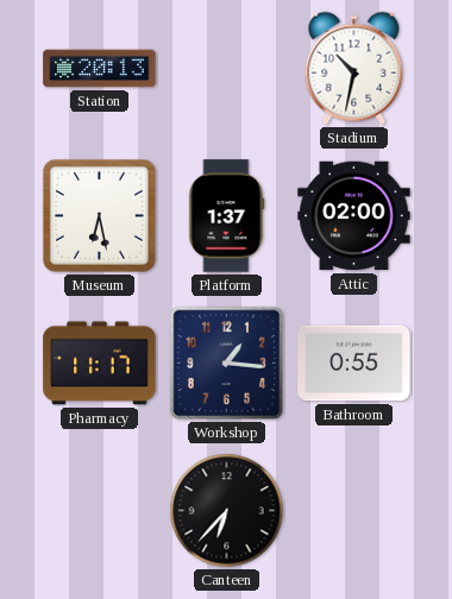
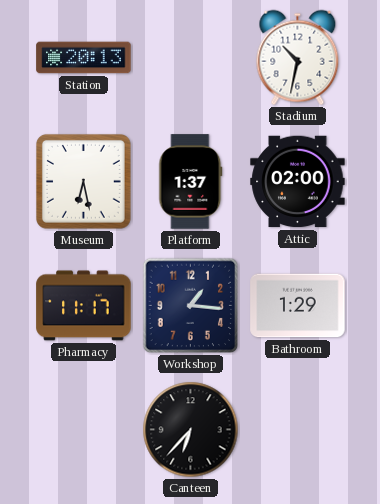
Bathroom: 0:55 -> 1:29 (298, 306)
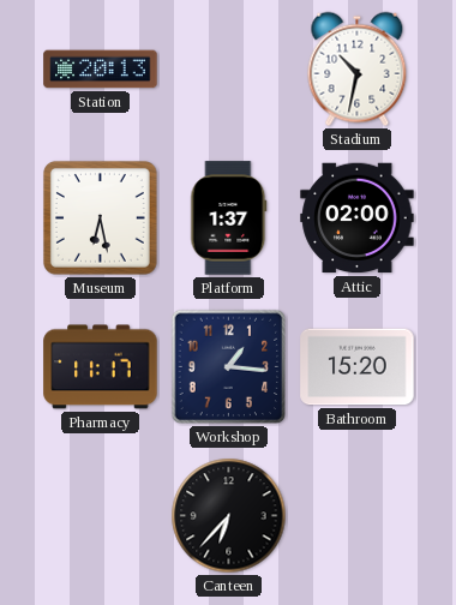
Bathroom: 1:29 -> 15:20 (358, 367)
